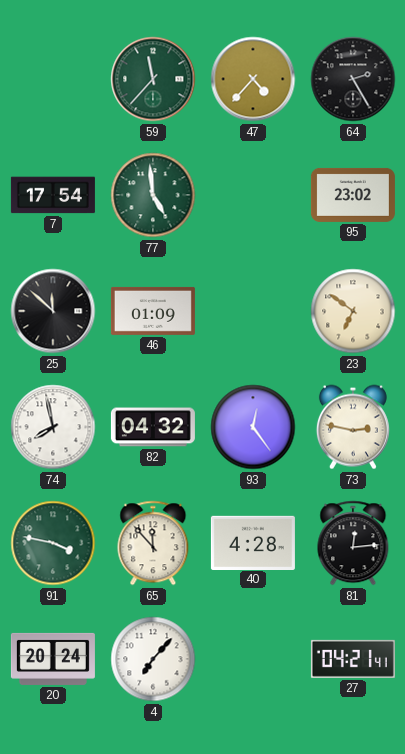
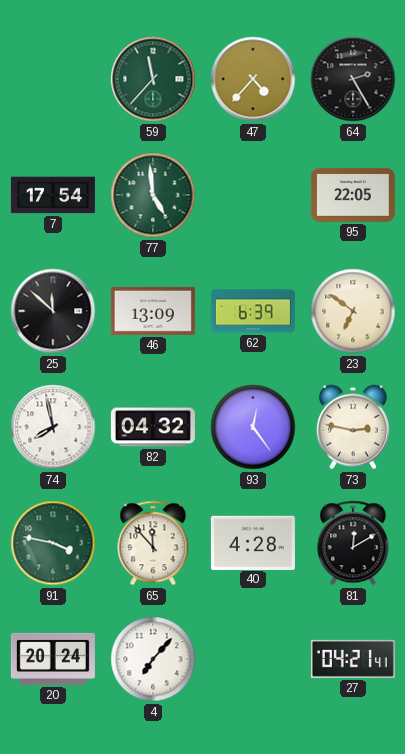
95: 23:02 -> 22:05 (353, 195)
46: 01:09 -> 13:09 (153, 311)
62: none -> 6:39 (253, 311)
81: 12:14 -> 12:10 (353, 543)
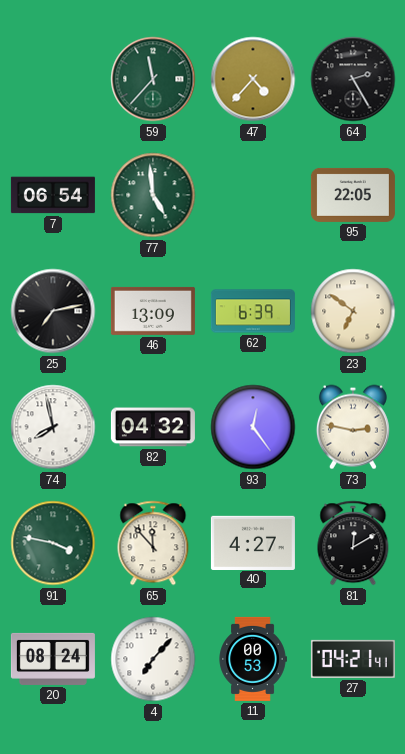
7: 17:54 -> 06:54 (53, 195)
25: 11:52 -> 7:13 (53, 311)
40: 4:28 -> 4:27 (253, 542)
20: 20:24 -> 08:24 (53, 659)
11: none -> 00:53 (253, 659)
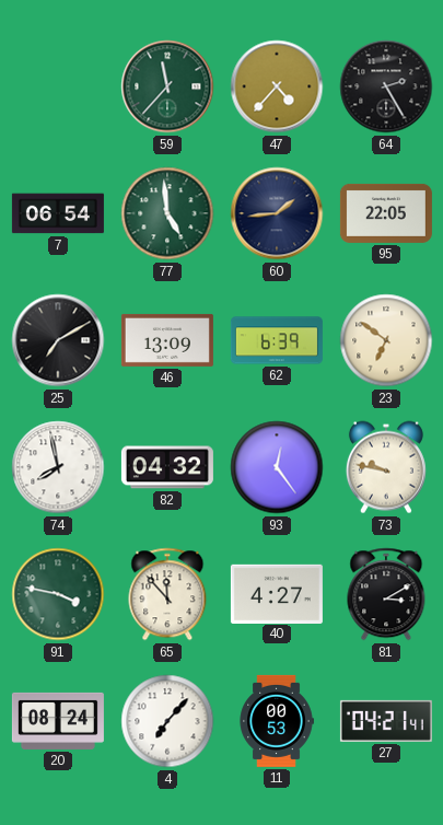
60: none -> 1:44 (277, 213)
25: 7:13 -> 7:10 (58, 340)
73: 2:47 -> 9:47 (386, 467)
81: 12:10 -> 3:10 (386, 594)
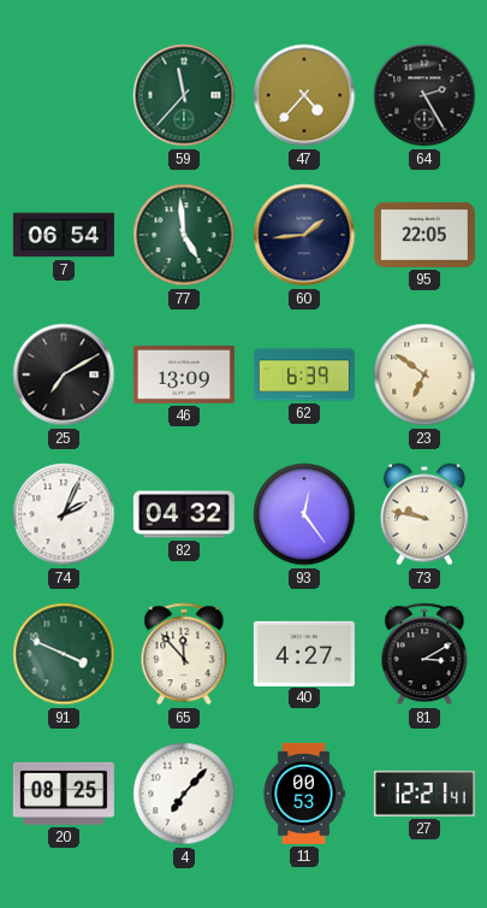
74: 7:58 -> 2:04 (64, 514)
91: 3:47 -> 3:49 (64, 654)
20: 08:24 -> 08:25 (64, 794)
27: 04:21 -> 12:21 (424, 794)
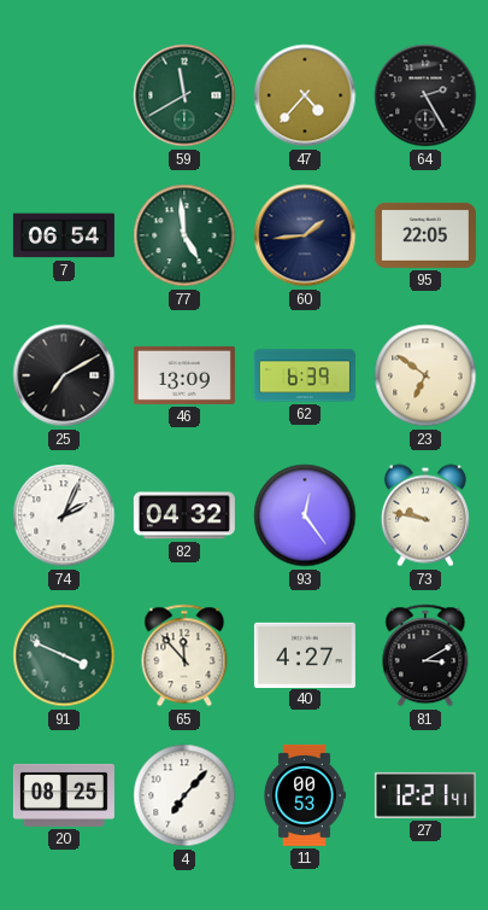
59: 11:37 -> 11:40 (184, 95)
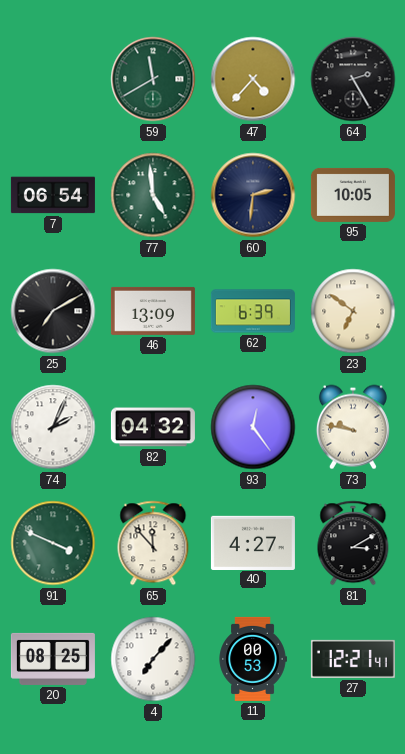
60: 1:44 -> 2:31 (253, 195)
95: 22:05 -> 10:05 (353, 195)
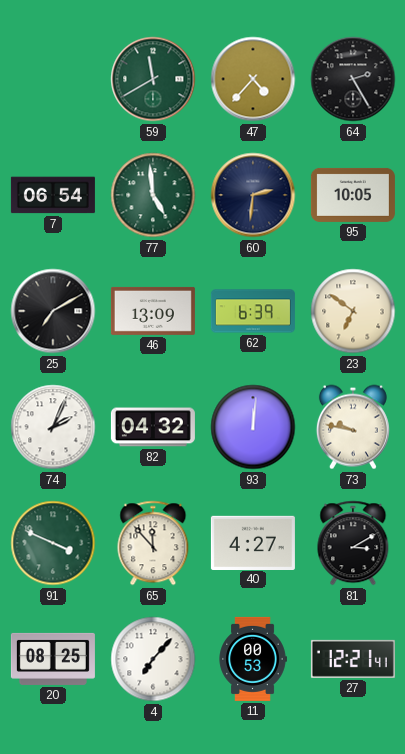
93: 12:24 -> 12:01 (253, 427)
